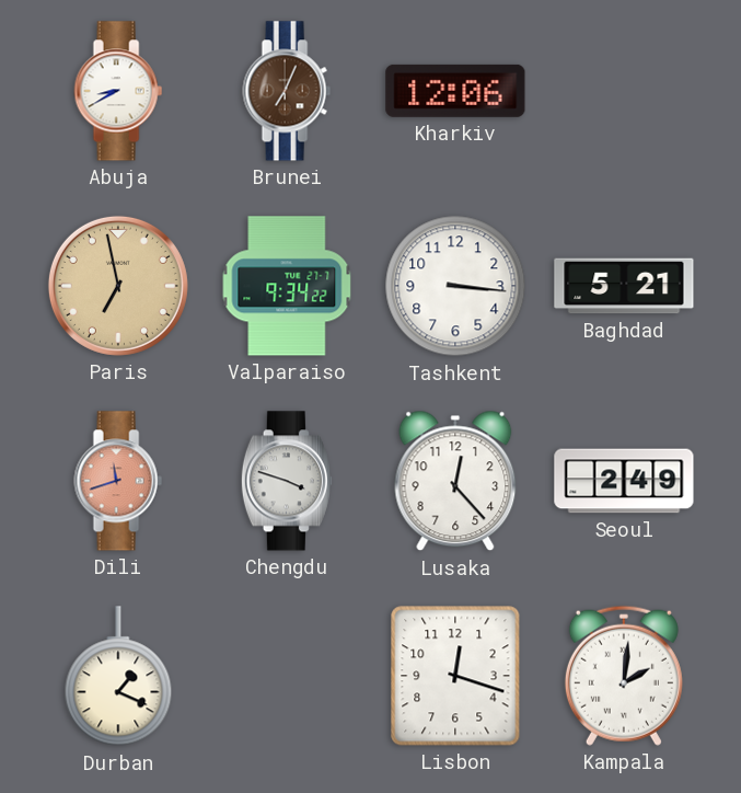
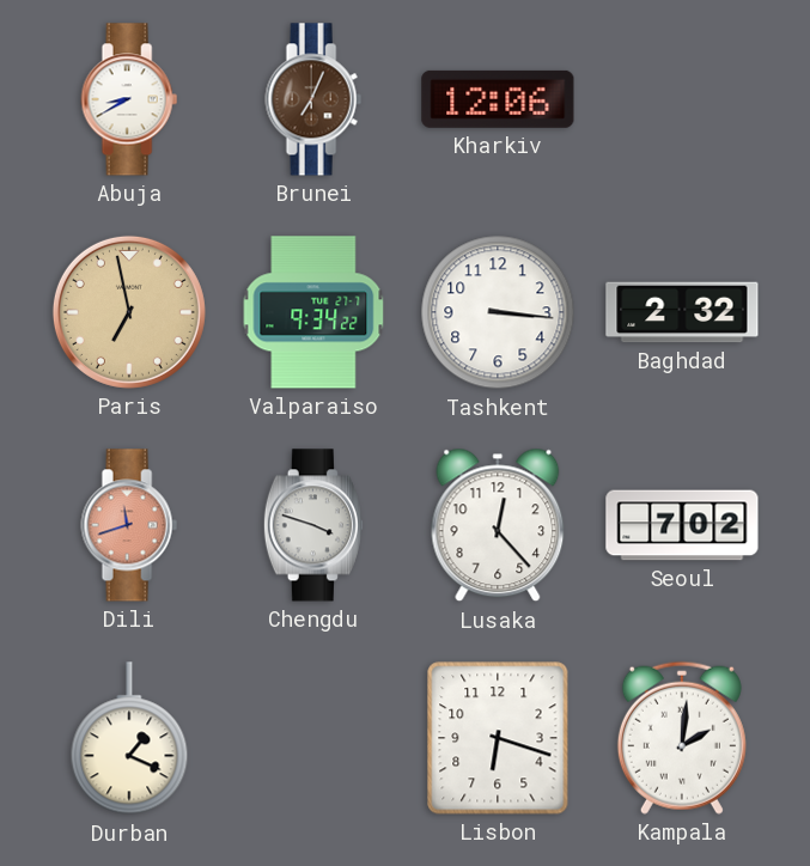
Baghdad: 5:21 -> 2:32 (682, 312)
Seoul: 2:49 -> 7:02 (682, 525)
Lisbon: 12:18 -> 6:18 (498, 738)
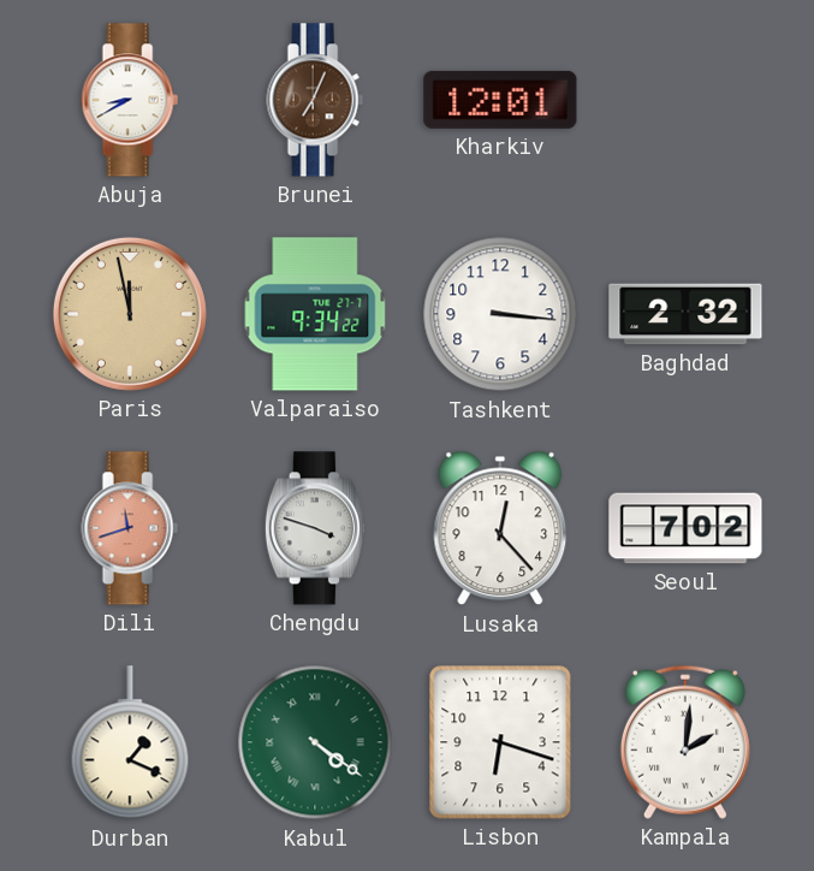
Kharkiv: 12:06 -> 12:01 (500, 100)
Paris: 6:58 -> 11:58 (130, 314)
Kabul: none -> 4:21 (315, 742)
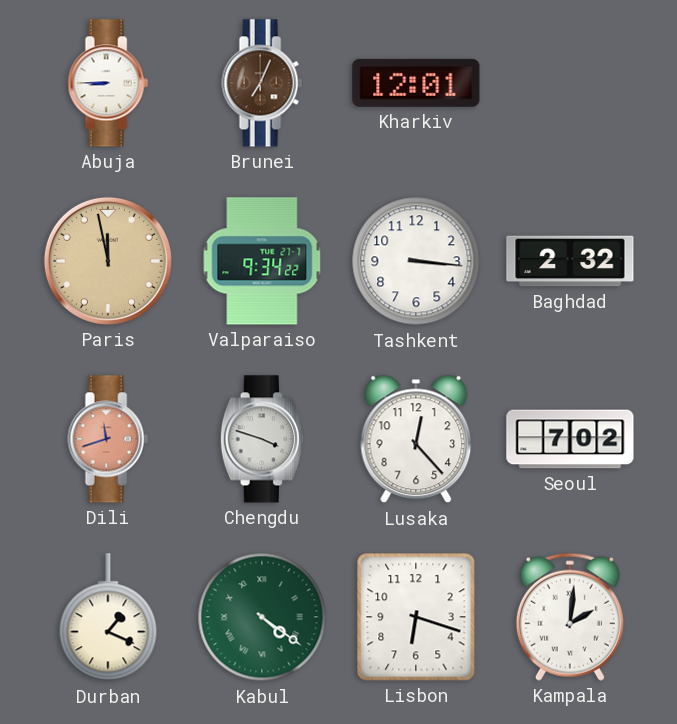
Abuja: 8:40 -> 8:45 (108, 83)
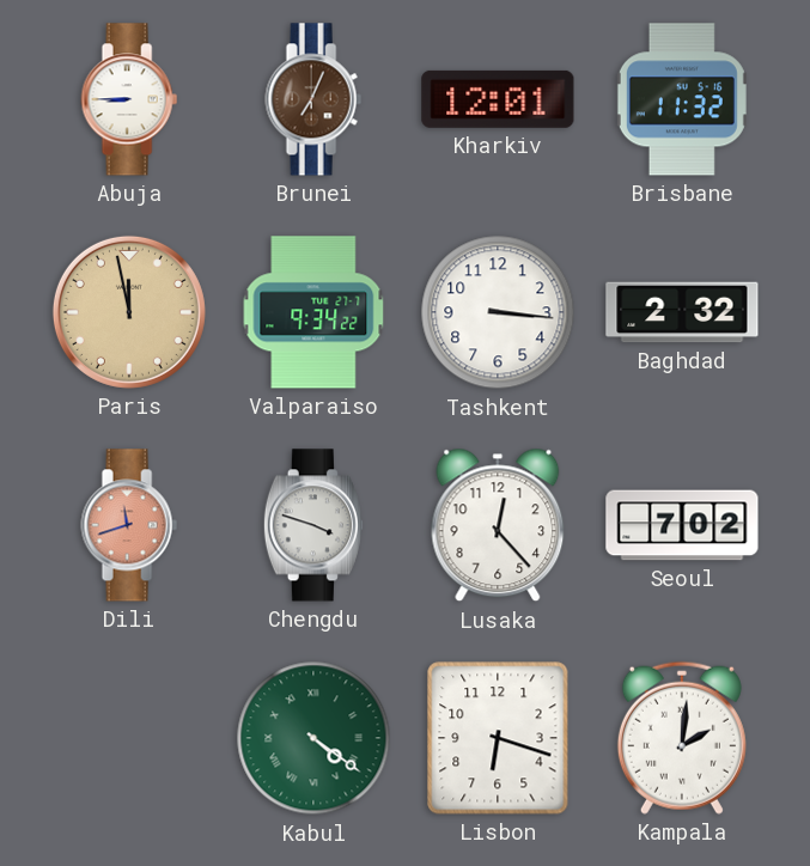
Brisbane: none -> 11:32 (682, 99)
Durban: 1:19 -> none (108, 618)
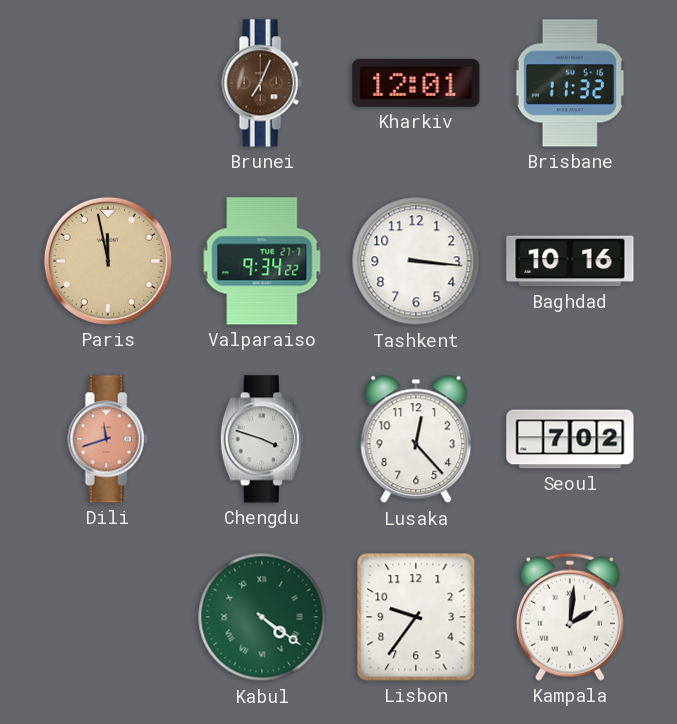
Abuja: 8:45 -> none (129, 99)
Baghdad: 2:32 -> 10:16 (570, 261)
Lisbon: 6:18 -> 9:36 (416, 617)
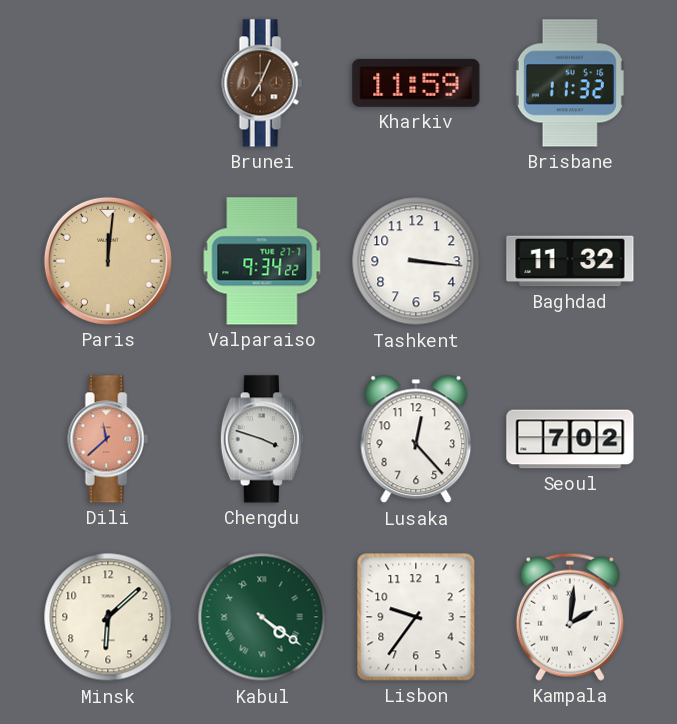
Kharkiv: 12:01 -> 11:59 (416, 83)
Paris: 11:58 -> 12:01 (108, 261)
Baghdad: 10:16 -> 11:32 (570, 261)
Dili: 11:42 -> 11:38 (108, 439)
Minsk: none -> 6:08 (108, 617)
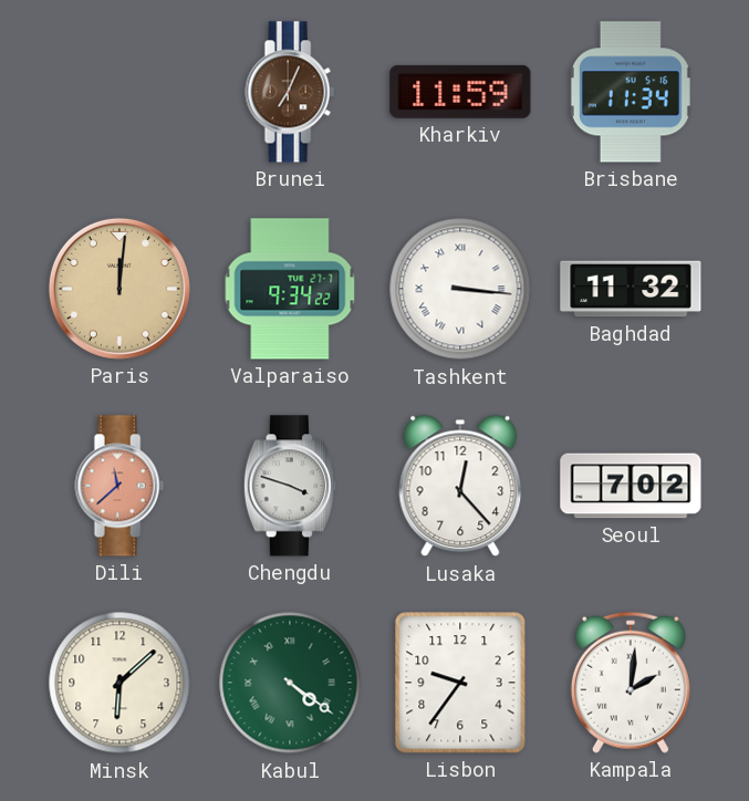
Brisbane: 11:32 -> 11:34 (631, 92)
Tashkent numerals: Arabic -> Roman (460, 289)
